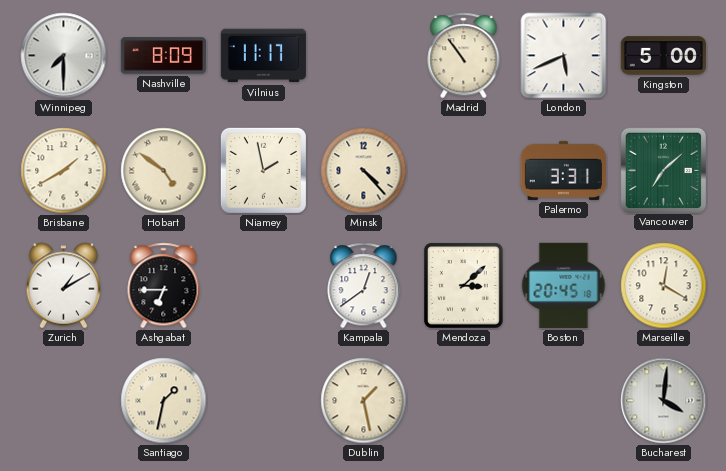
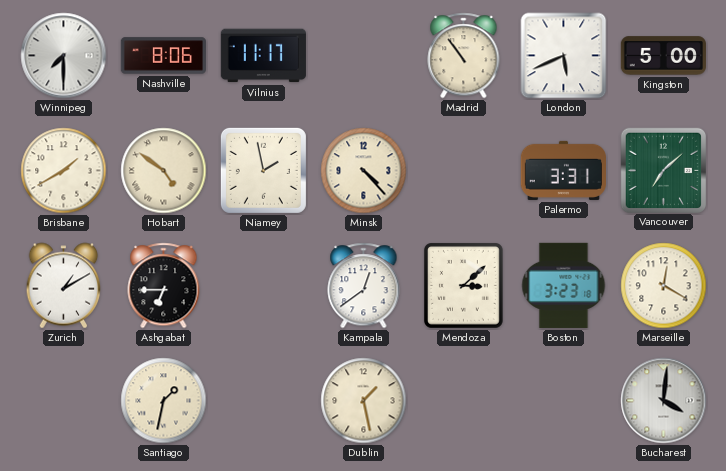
Nashville: 8:09 -> 8:06 (163, 56)
Boston: 20:45 -> 3:23 (564, 285)
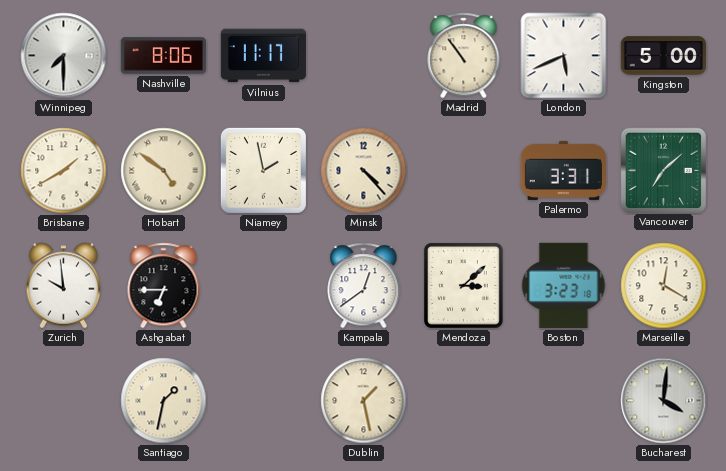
Zurich: 1:10 -> 9:59 (64, 286)
